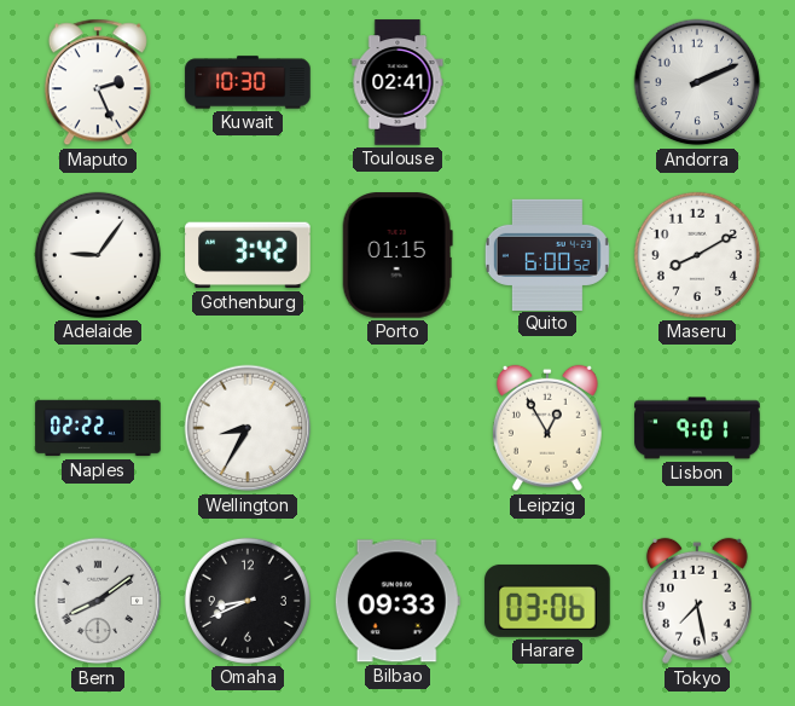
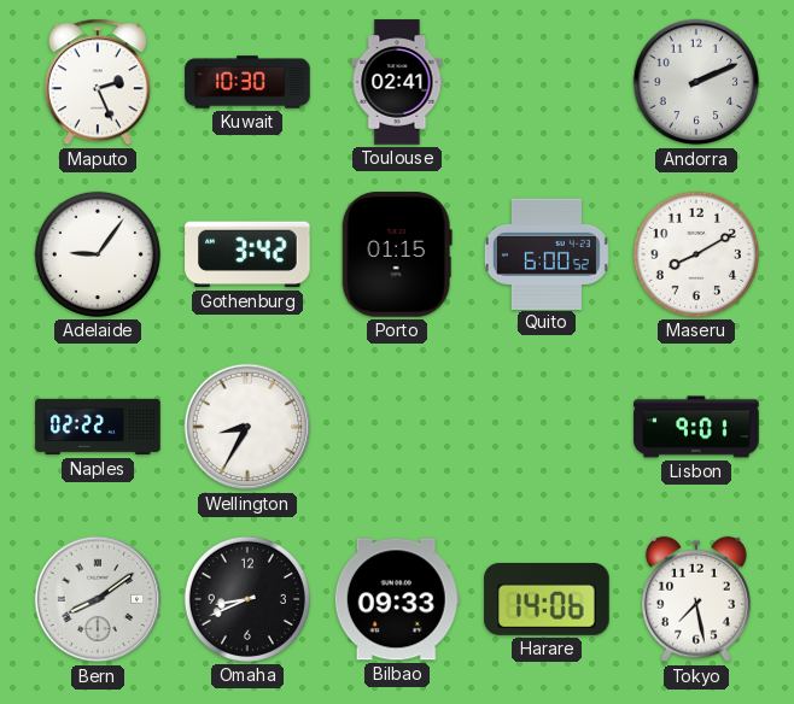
Leipzig: 12:55 -> none (547, 428)
Harare: 03:06 -> 14:06 (547, 599)
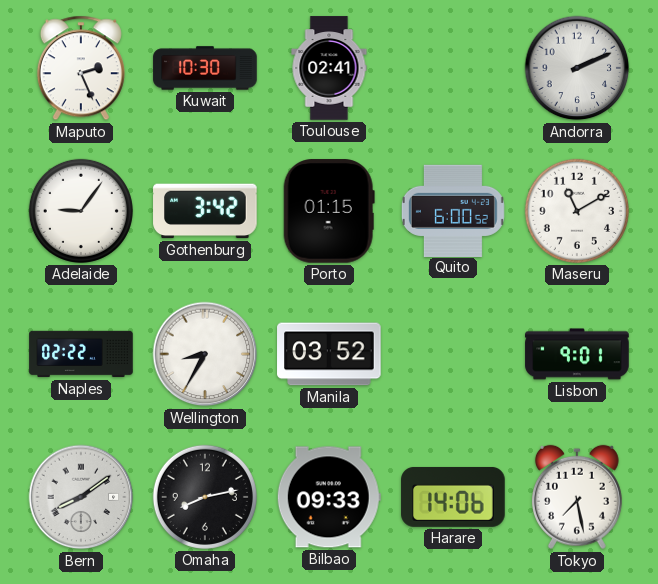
Maseru: 8:10 -> 11:10 (577, 211)
Manila: none -> 03:52 (329, 354)
Omaha: 8:41 -> 8:13 (205, 497)
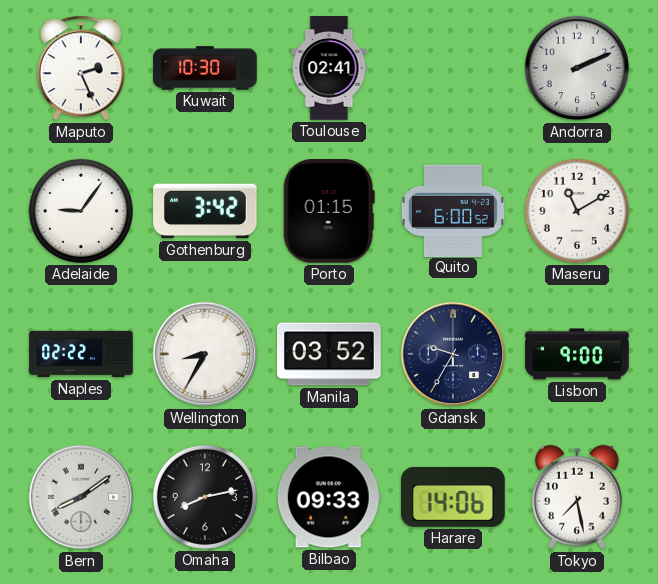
Gdansk: none -> 9:35 (453, 354)
Lisbon: 9:01 -> 9:00 (577, 354)
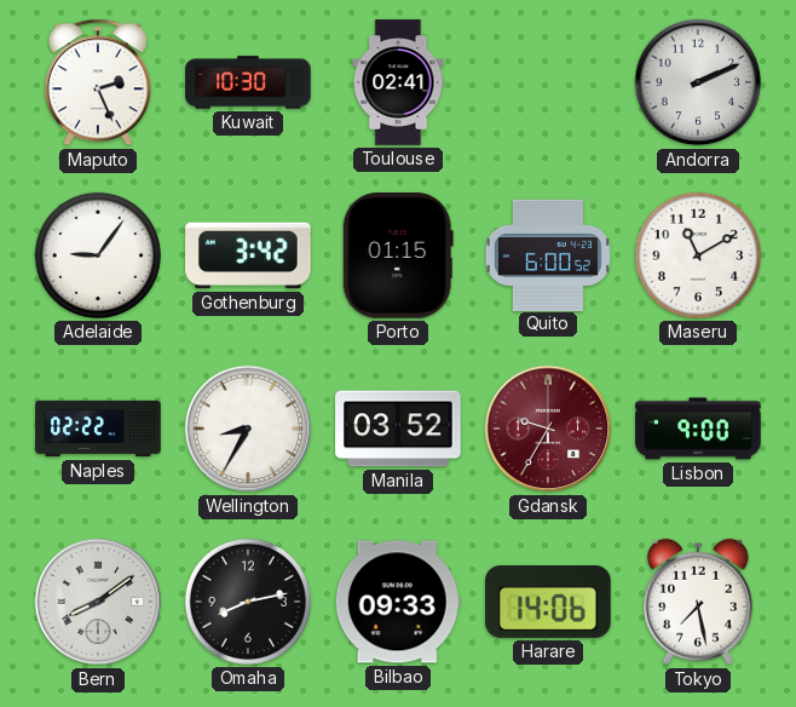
Gdansk dial: navy -> burgundy (548, 429)
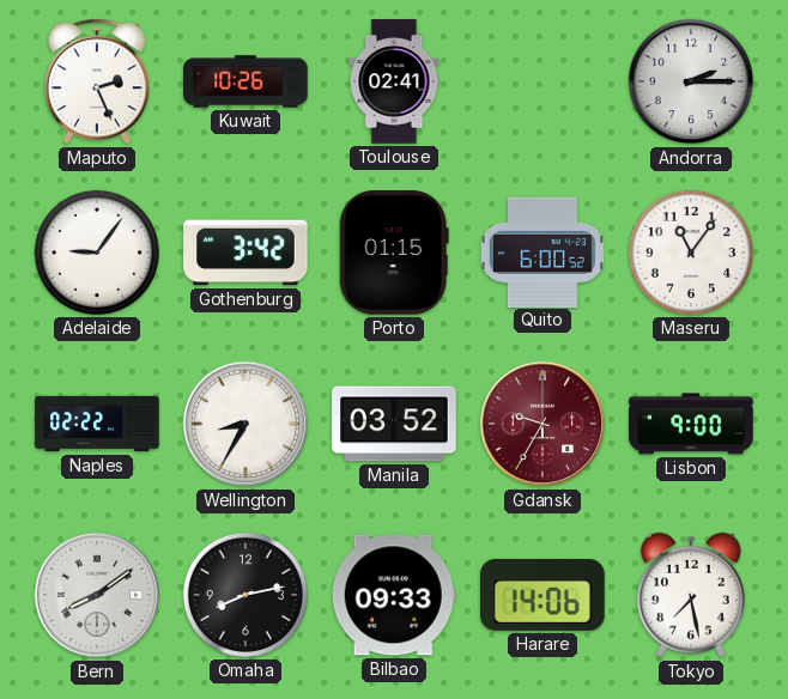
Kuwait: 10:30 -> 10:26 (246, 81)
Andorra: 2:11 -> 2:15 (691, 81)
Maseru: 11:10 -> 11:06 (691, 253)
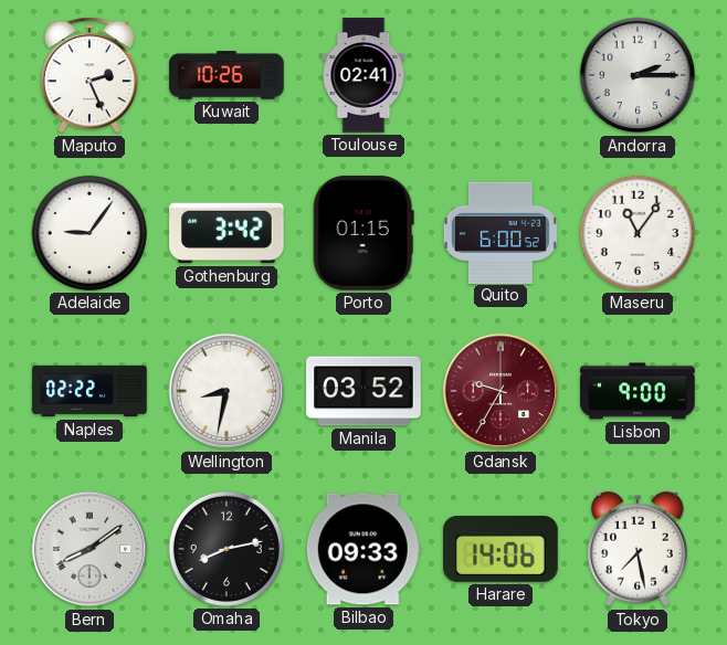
Wellington: 8:35 -> 8:32 (226, 391)
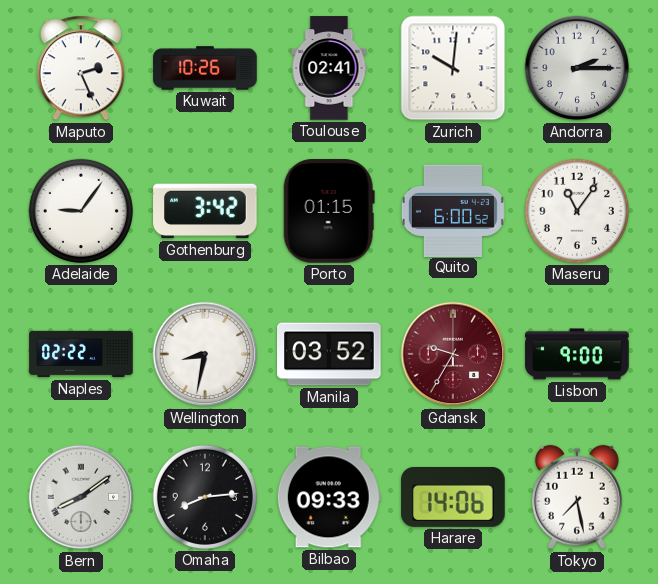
Zurich: none -> 10:01 (453, 68)
Omaha: 8:13 -> 8:14 (205, 497)
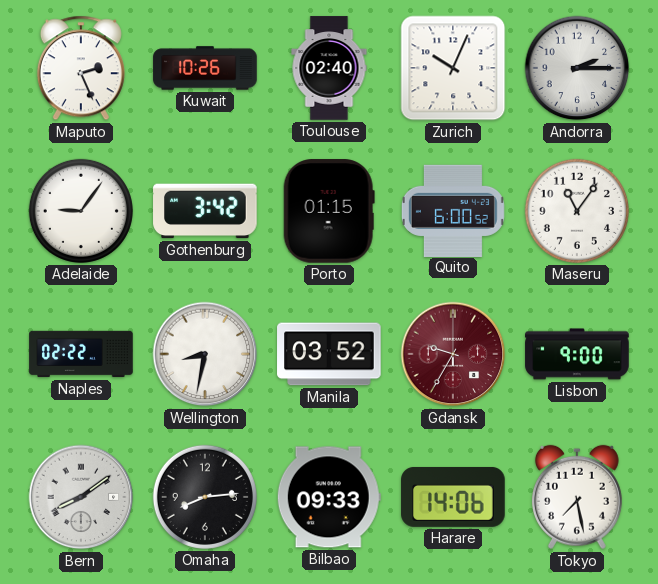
Toulouse: 02:41 -> 02:40 (329, 68)
Zurich: 10:01 -> 10:04 (453, 68)
